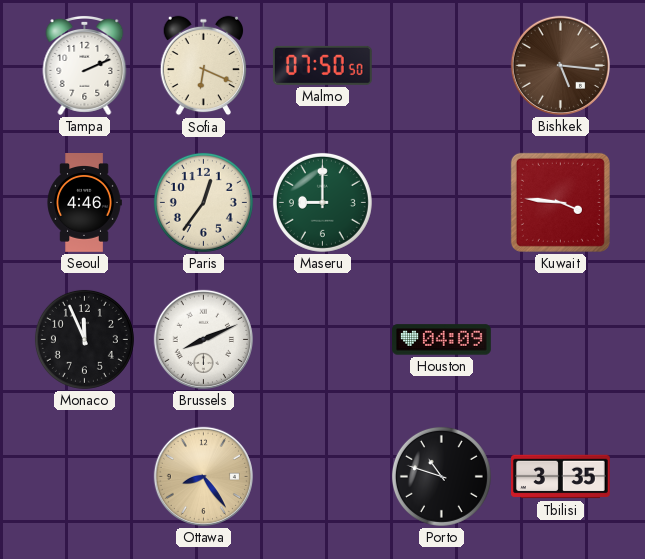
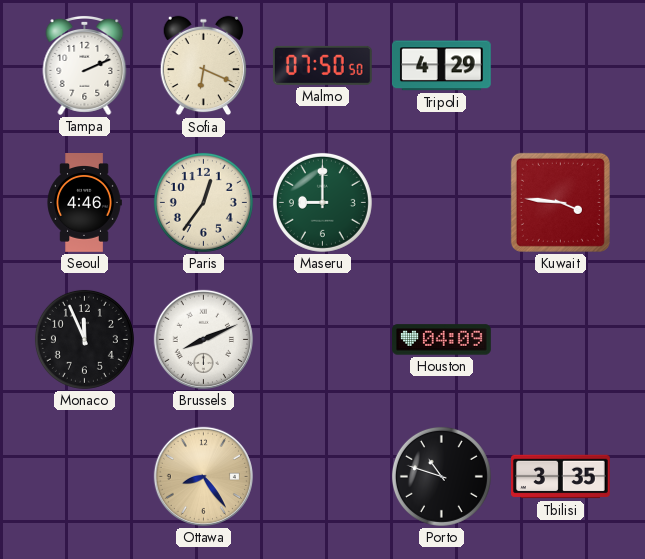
Tripoli: none -> 4:29 (441, 66)
Bishkek: 5:16 -> none (560, 65)
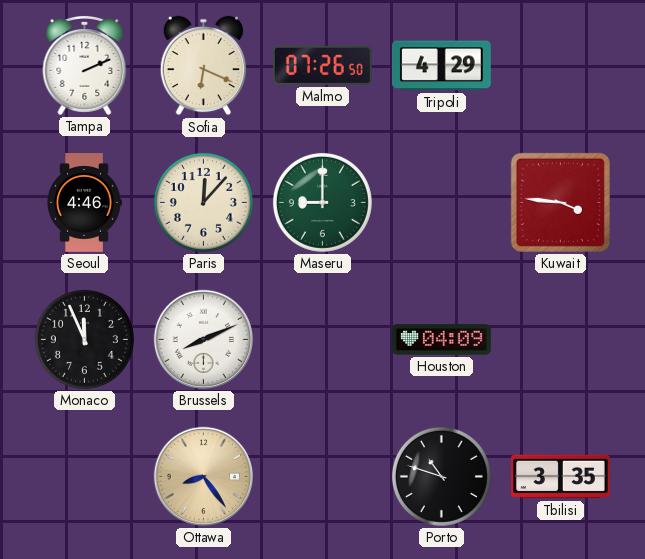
Malmo: 07:50 -> 07:26 (322, 65)
Paris: 12:36 -> 12:07 (203, 202)
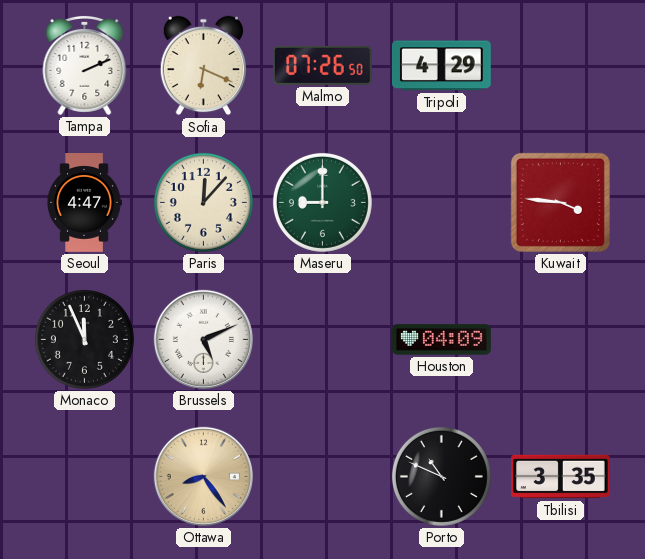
Seoul: 4:46 -> 4:47 (84, 203)
Brussels: 8:11 -> 5:11 (203, 339)
Porto: 10:48 -> 10:49 (441, 476)
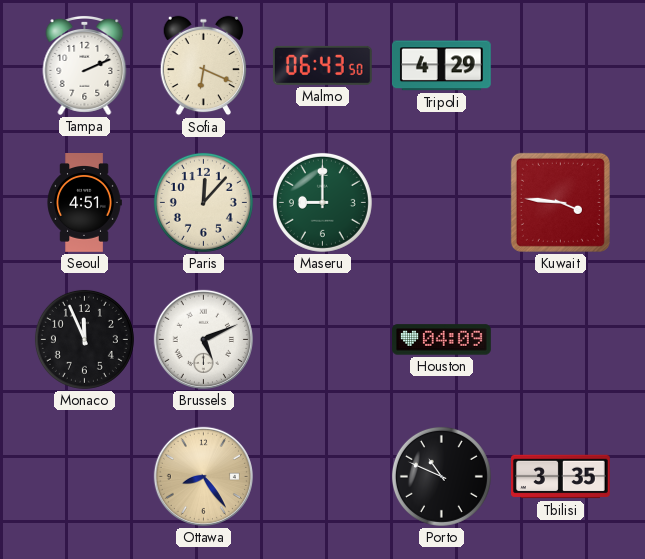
Malmo: 07:26 -> 06:43 (322, 65)
Seoul: 4:47 -> 4:51 (84, 203)
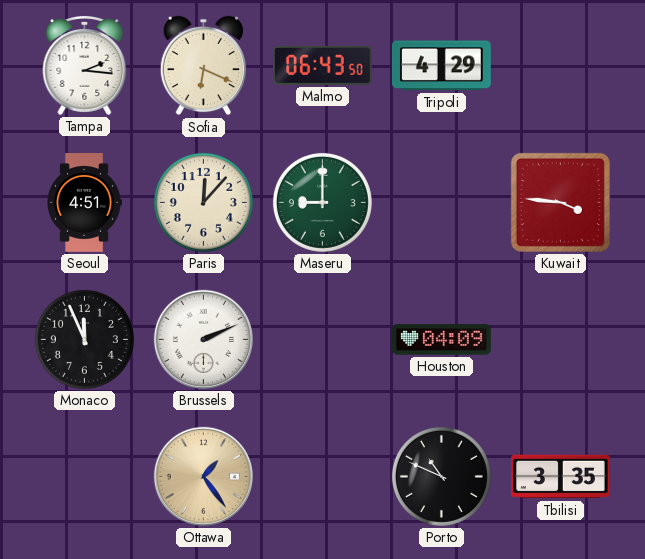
Tampa: 2:11 -> 2:16 (85, 66)
Brussels: 5:11 -> 2:11 (203, 339)
Ottawa: 8:24 -> 1:24 (203, 476)
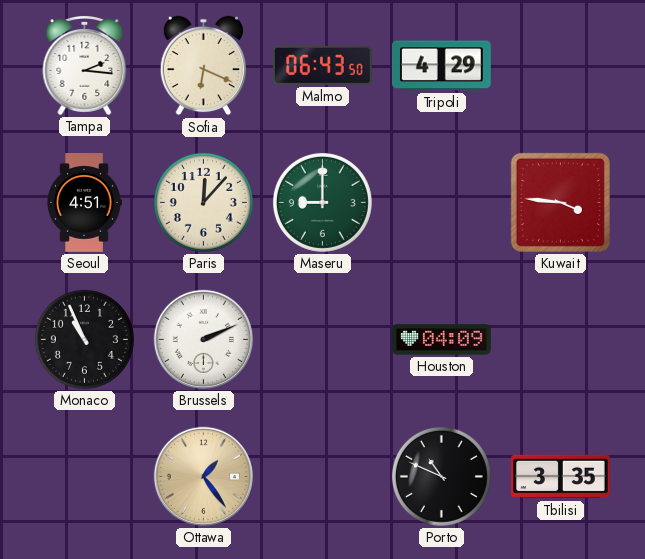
Monaco: 11:56 -> 10:56 (84, 339)
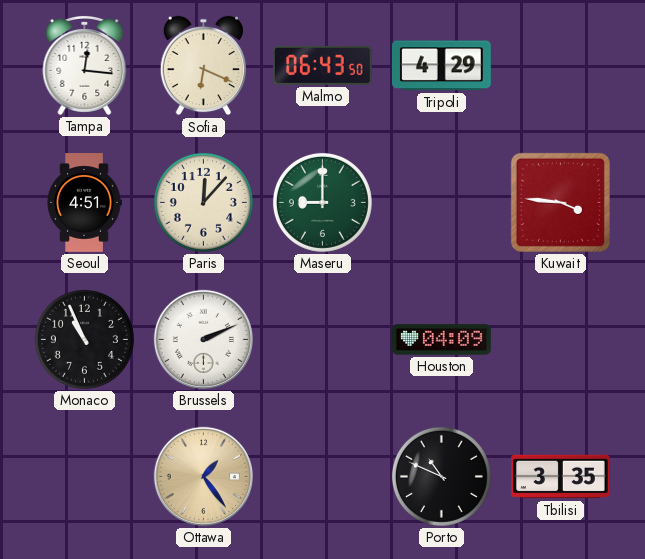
Tampa: 2:16 -> 12:16 (85, 66)
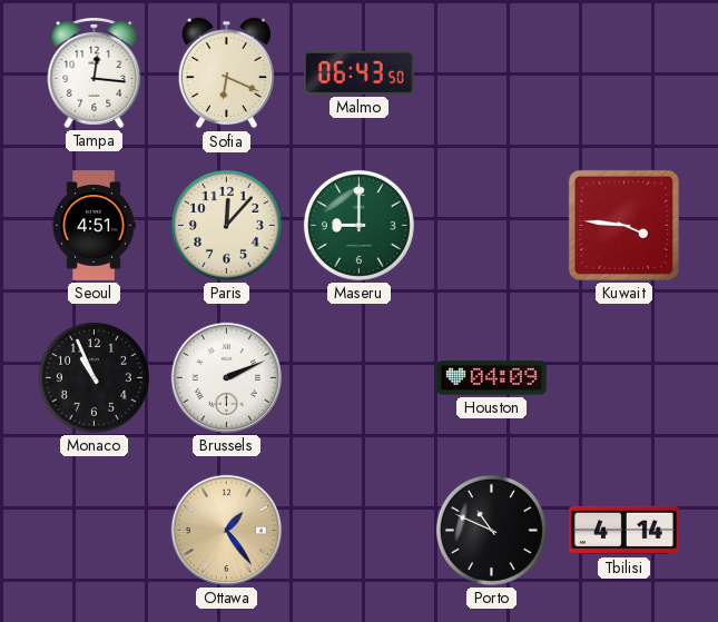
Tripoli: 4:29 -> none (441, 66)
Tbilisi: 3:35 -> 4:14 (624, 531)
